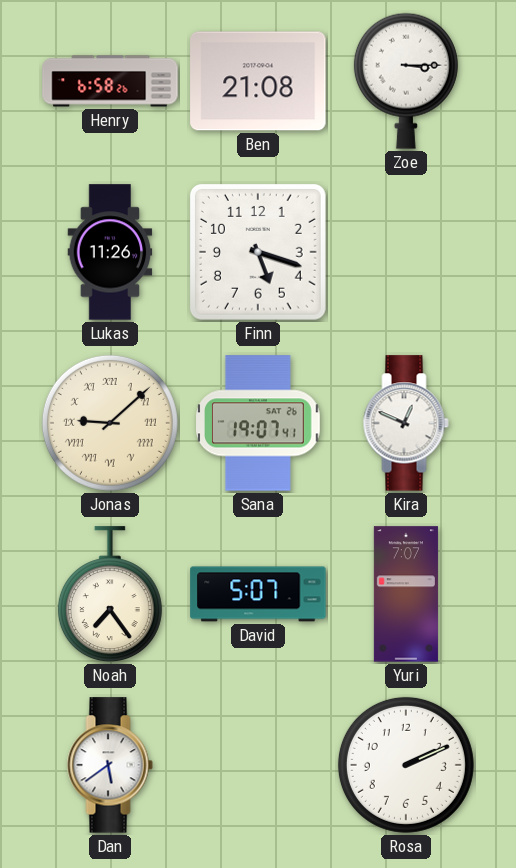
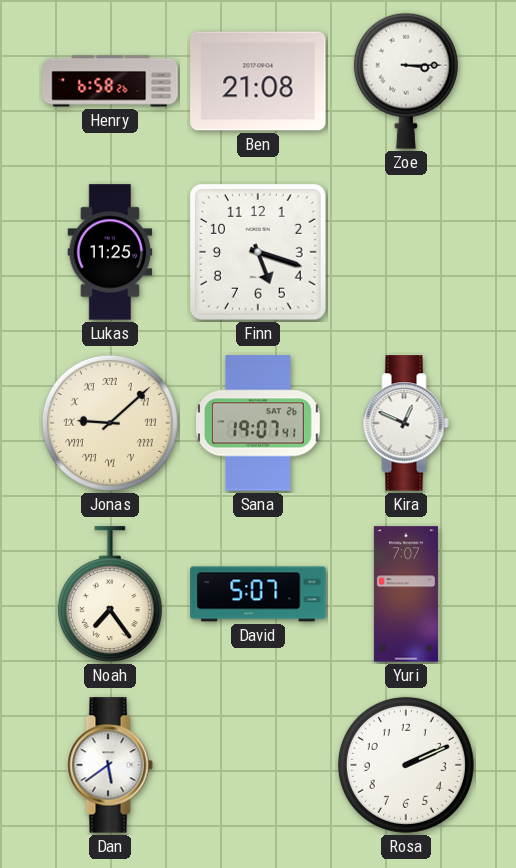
Lukas: 11:26 -> 11:25 (110, 252)
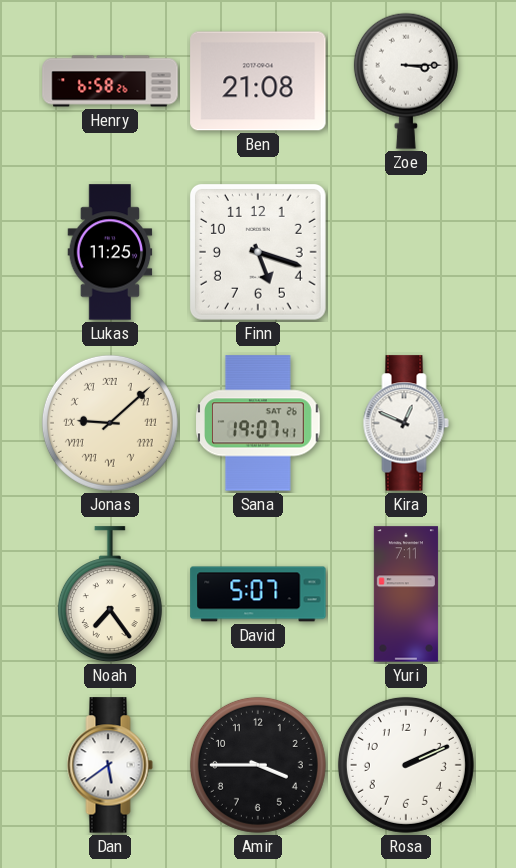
Yuri: 7:07 -> 7:11 (406, 594)
Amir: none -> 3:45 (258, 765)
